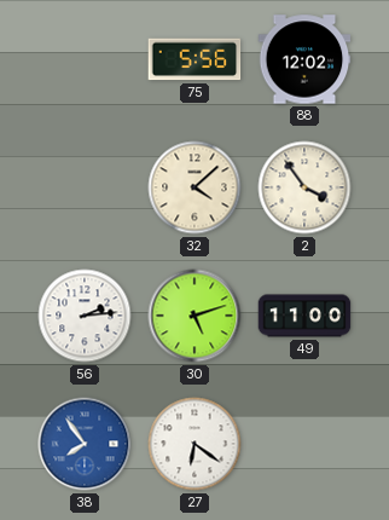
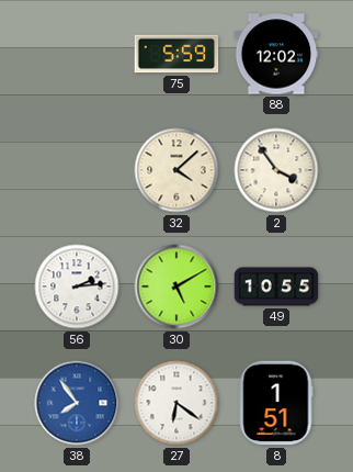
75: 5:56 -> 5:59 (176, 54)
30: 5:12 -> 5:10 (176, 286)
49: 11:00 -> 10:55 (276, 286)
8: none -> 1:51 (276, 403)
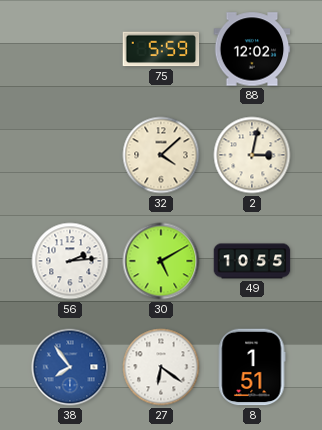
2: 3:54 -> 3:02 (252, 155)
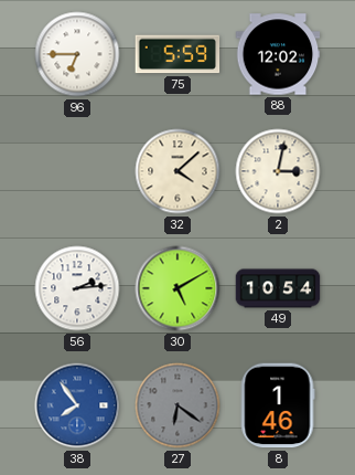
96: none -> 6:45 (77, 54)
49: 10:55 -> 10:54 (278, 288)
27 dial: white -> grey (177, 405)
8: 1:51 -> 1:46 (278, 405)
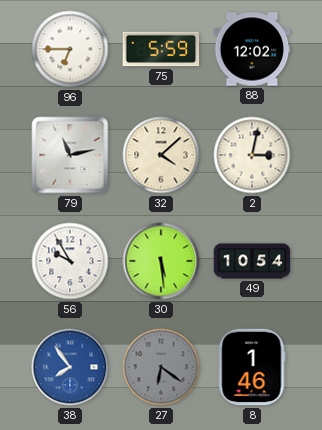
79: none -> 11:13 (70, 155)
56: 2:14 -> 9:55 (70, 261)
30: 5:10 -> 5:29 (161, 261)
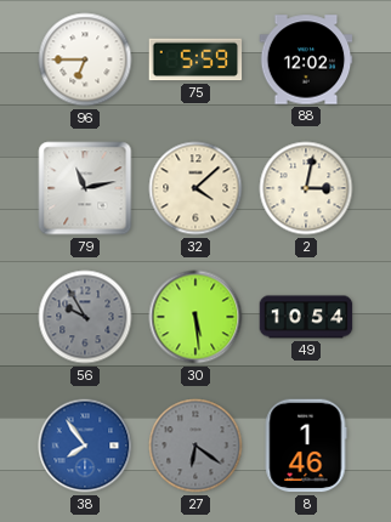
56 dial: white -> grey (85, 317)
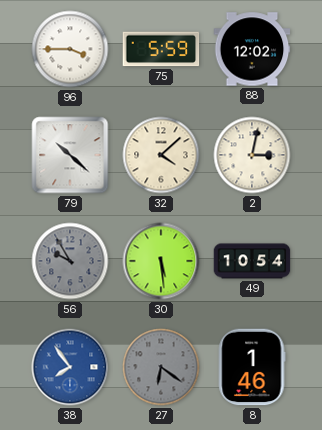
96: 6:45 -> 3:45 (70, 49)
79: 11:13 -> 10:22 (70, 155)
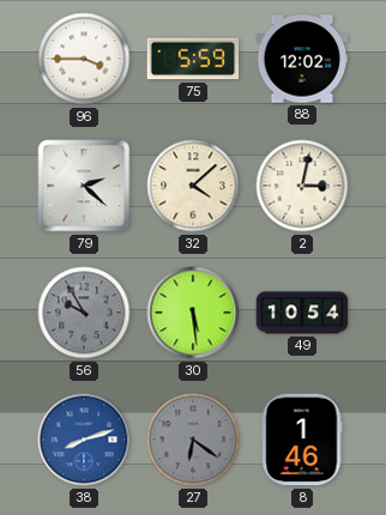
79: 10:22 -> 2:22 (84, 186)
38: 7:54 -> 8:12 (84, 440)
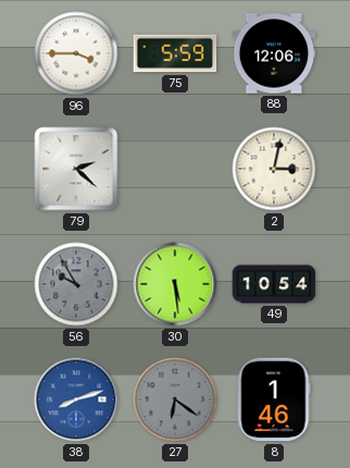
88: 12:02 -> 12:06 (274, 53)
32: 4:08 -> none (193, 186)
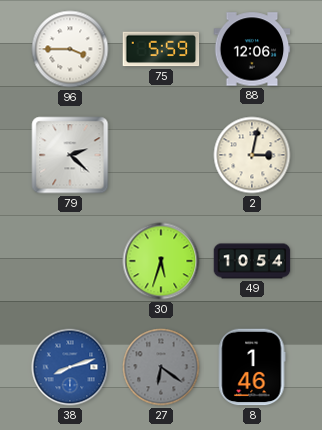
56: 9:55 -> none (76, 284)
30: 5:29 -> 5:33 (161, 261)
